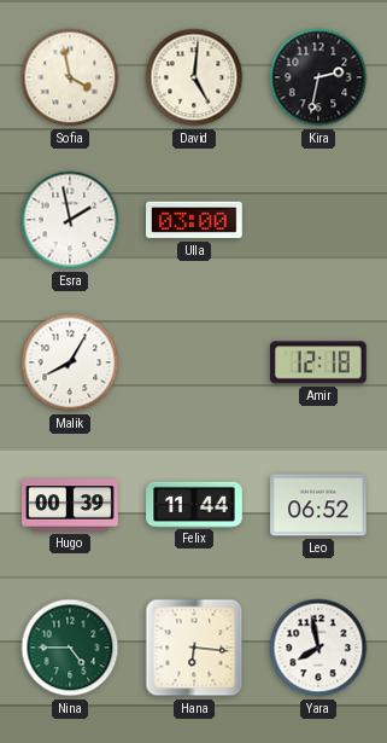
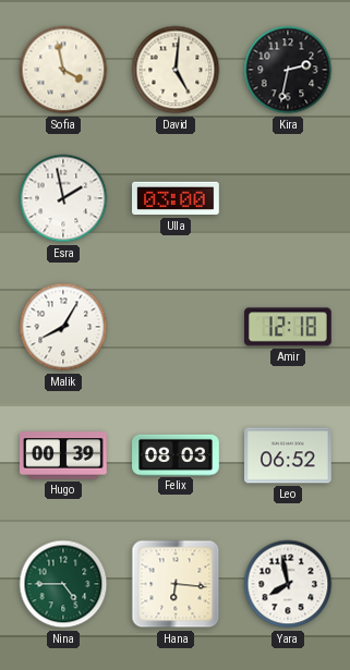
Felix: 11:44 -> 08:03 (176, 454)
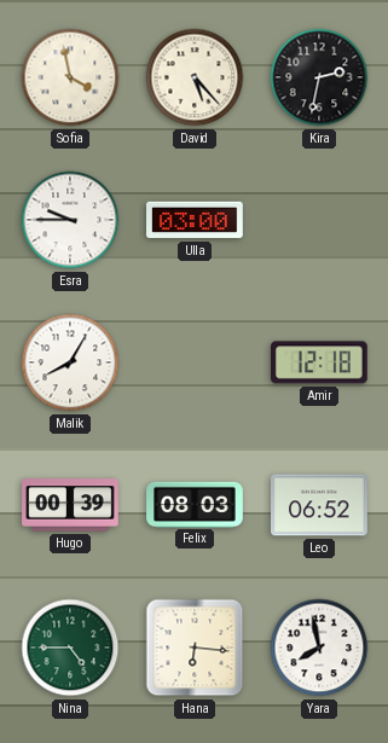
David: 5:01 -> 5:23 (195, 77)
Esra: 1:58 -> 9:45 (70, 220)
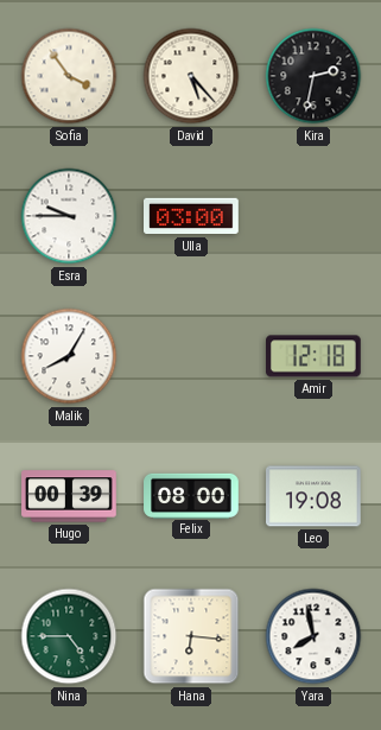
Sofia: 3:58 -> 3:54 (69, 76)
Felix: 08:03 -> 08:00 (191, 495)
Leo: 06:52 -> 19:08 (315, 496)
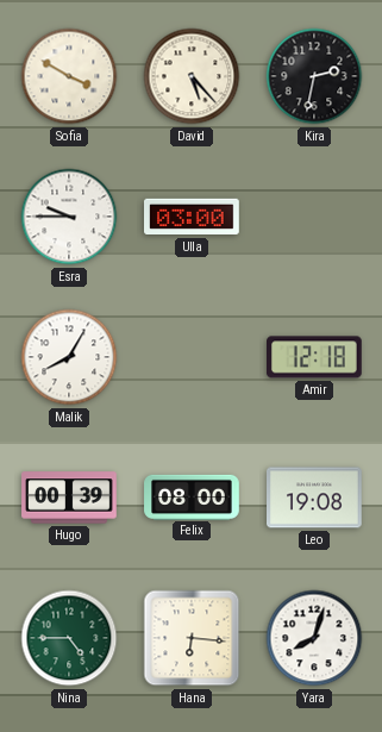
Sofia: 3:54 -> 3:50 (69, 76)
Yara: 7:58 -> 8:03 (314, 638)
